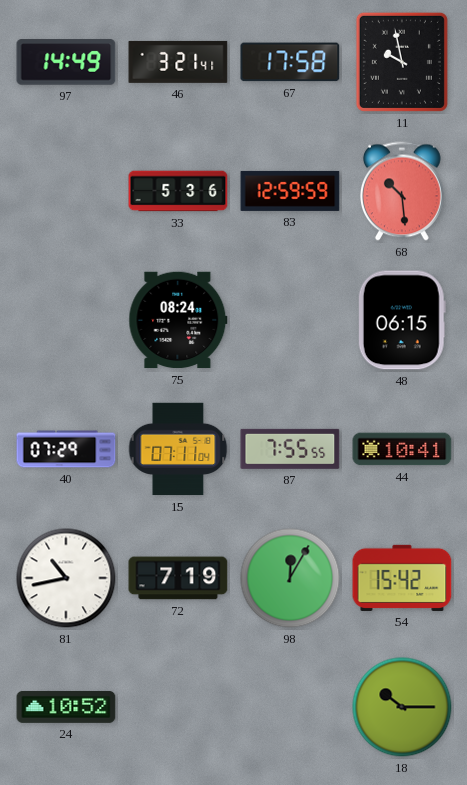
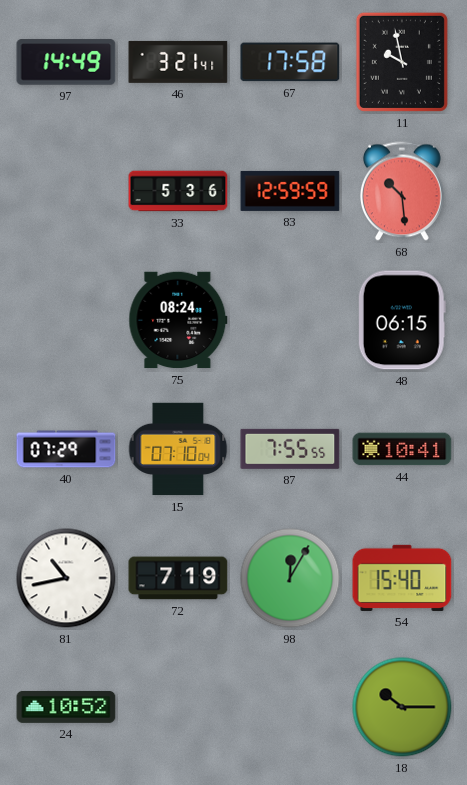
15: 07:11 -> 07:10 (178, 449)
54: 15:42 -> 15:40 (402, 578)
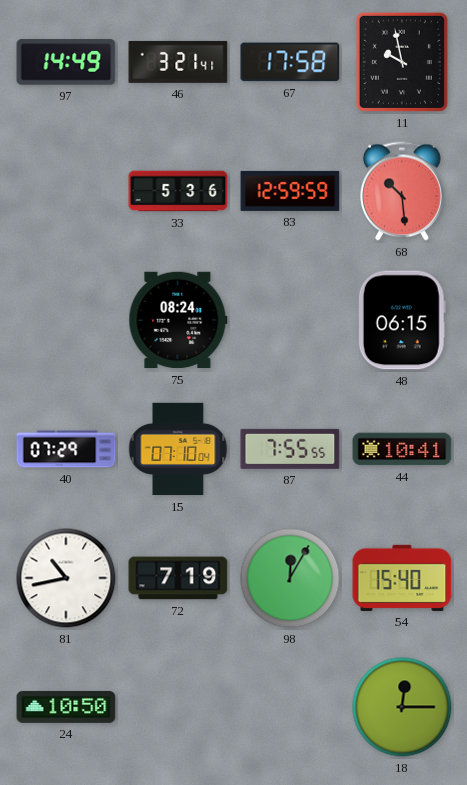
24: 10:52 -> 10:50 (66, 707)
18: 10:15 -> 12:15 (402, 707)
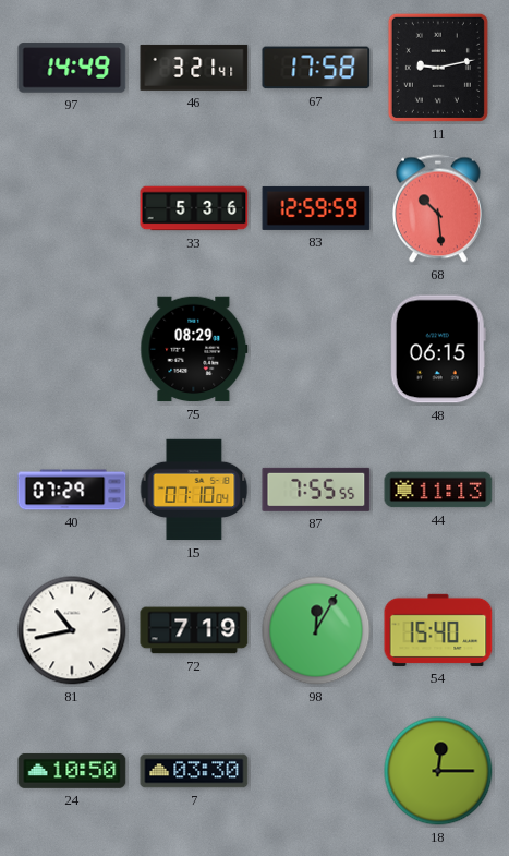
11: 9:58 -> 9:13 (438, 68)
75: 08:24 -> 08:29 (194, 349)
44: 10:41 -> 11:13 (438, 490)
7: none -> 03:30 (194, 771)
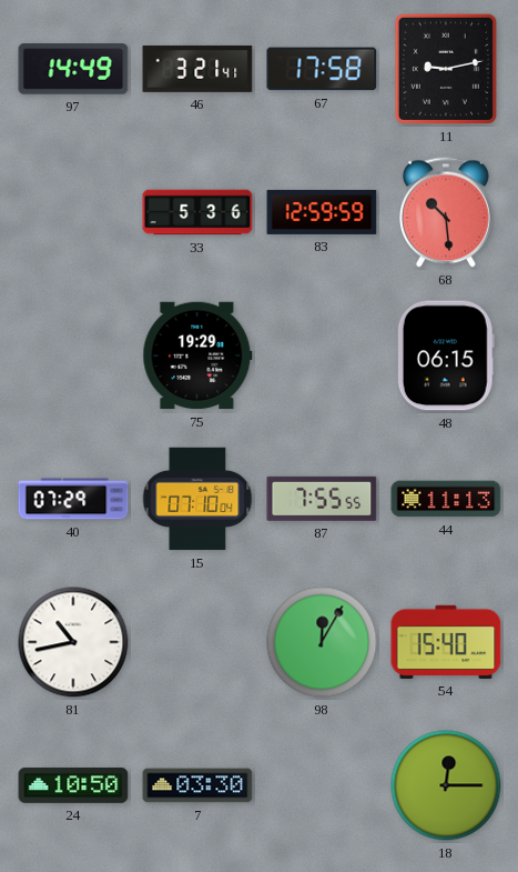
75: 08:29 -> 19:29 (197, 355)
72: 7:19 -> none (194, 630)
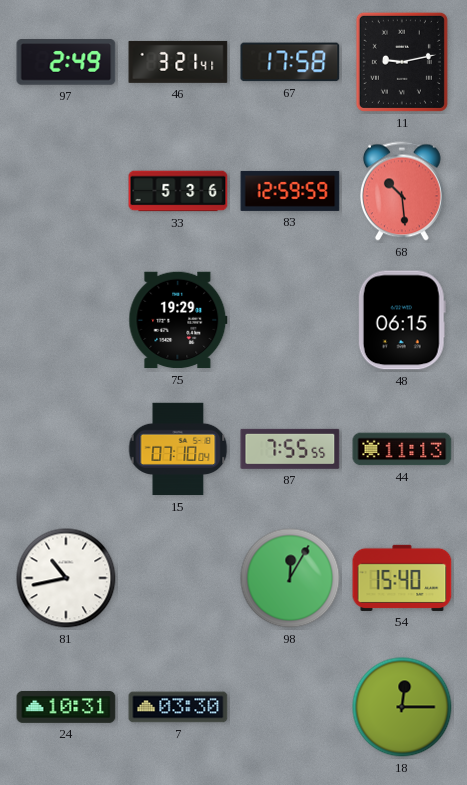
97: 14:49 -> 2:49 (66, 62)
40: 07:29 -> none (73, 499)
24: 10:50 -> 10:31 (66, 707)
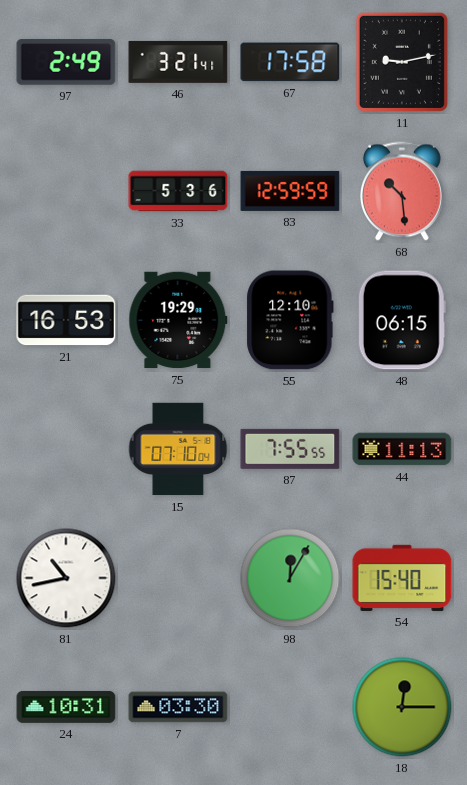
21: none -> 16:53 (66, 320)
55: none -> 12:10 (290, 320)
